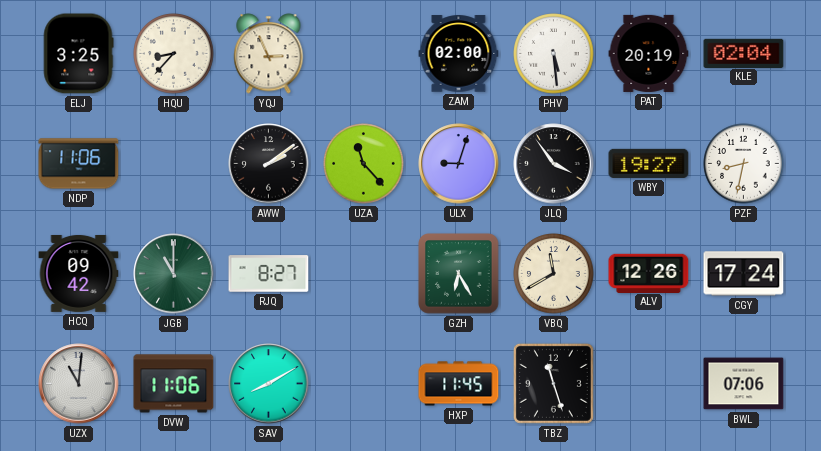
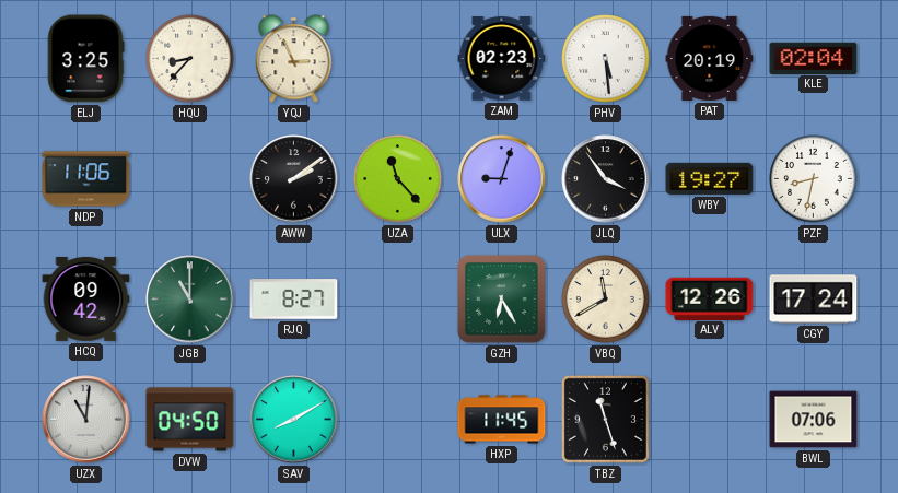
ZAM: 02:00 -> 02:23 (502, 59)
DVW: 11:06 -> 04:50 (190, 420)
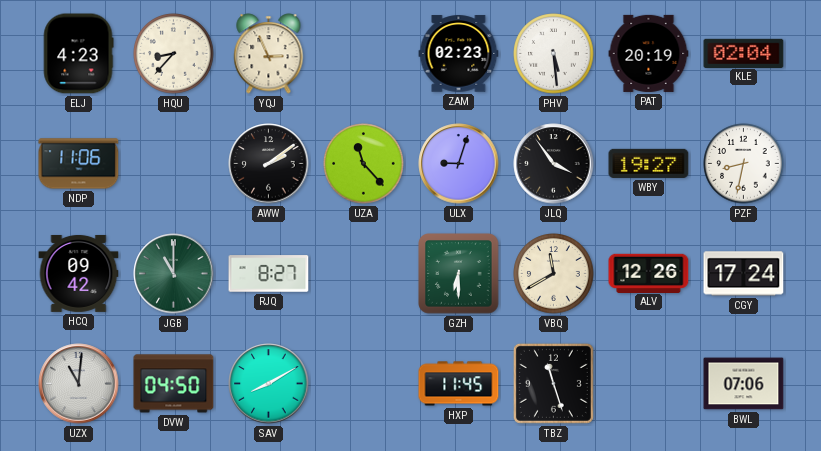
ELJ: 3:25 -> 4:23 (78, 54)
GZH: 6:25 -> 6:30 (459, 274)
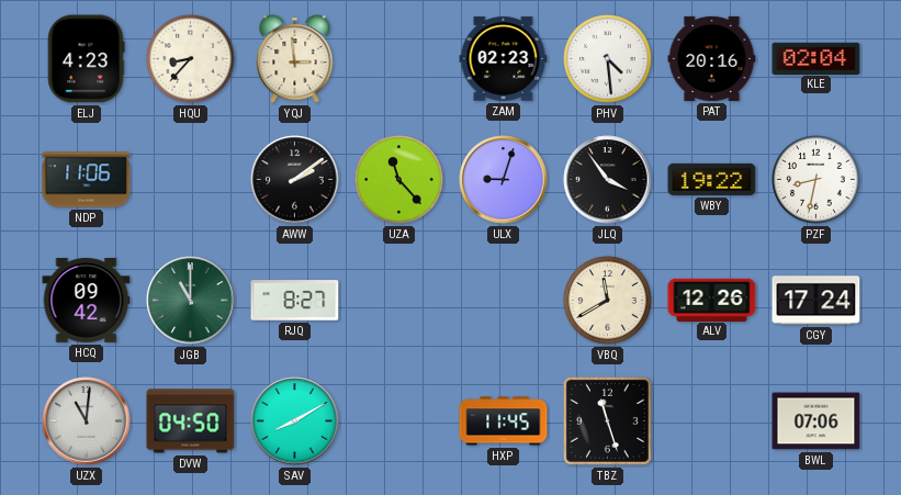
YQJ: 2:56 -> 2:59 (295, 59)
PHV: 5:29 -> 4:29 (608, 59)
PAT: 20:19 -> 20:16 (712, 58)
WBY: 19:27 -> 19:22 (712, 179)
GZH: 6:30 -> none (459, 274)
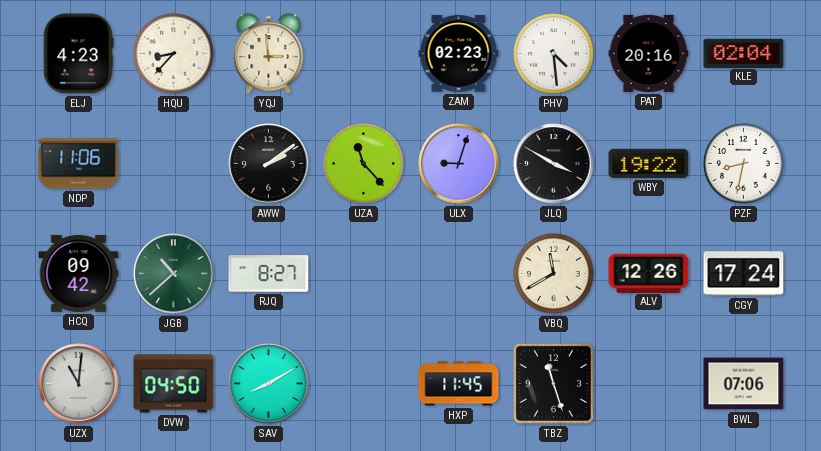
JLQ: 3:54 -> 3:50 (554, 164)
JGB: 11:00 -> 10:38 (174, 274)
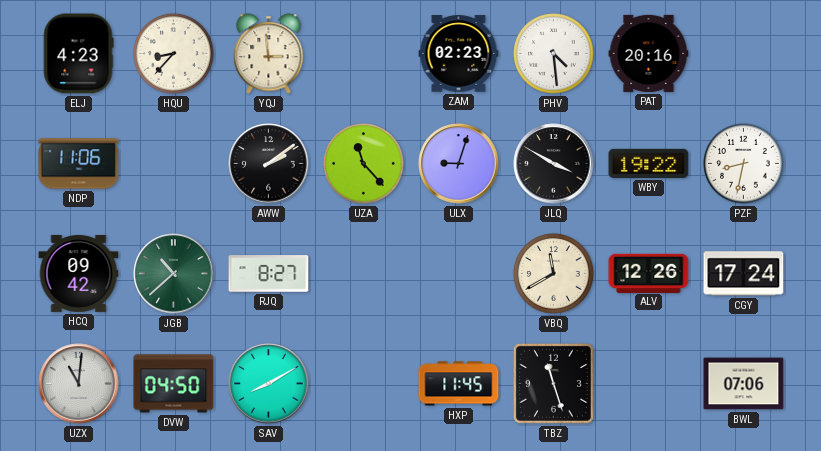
KLE: 02:04 -> none (744, 53)
